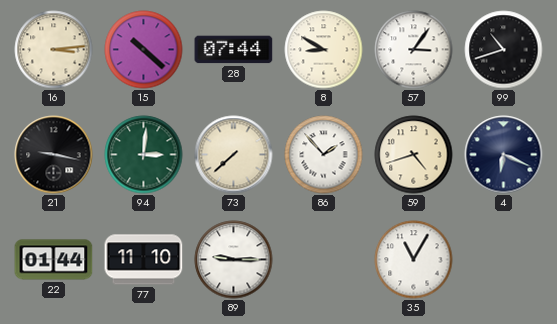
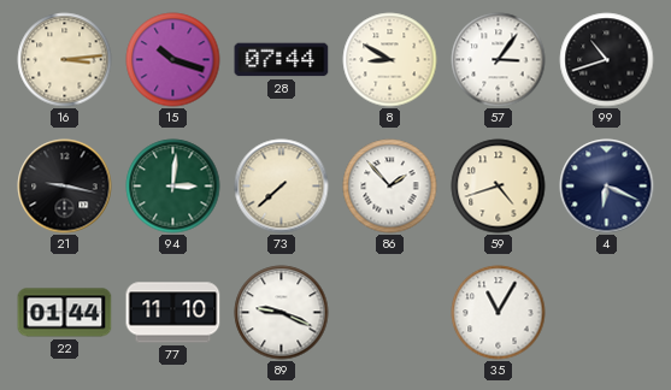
15: 10:22 -> 10:18 (173, 60)
89: 9:15 -> 9:19 (282, 313)
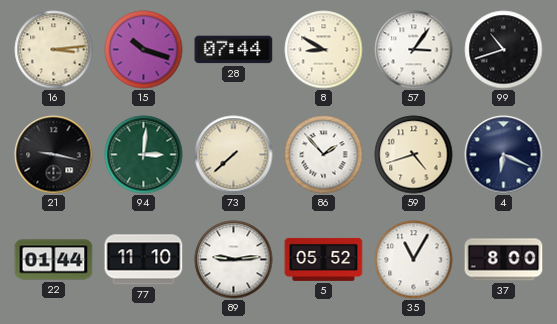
89: 9:19 -> 9:14 (234, 260)
5: none -> 05:52 (324, 259)
37: none -> 8:00 (504, 260)
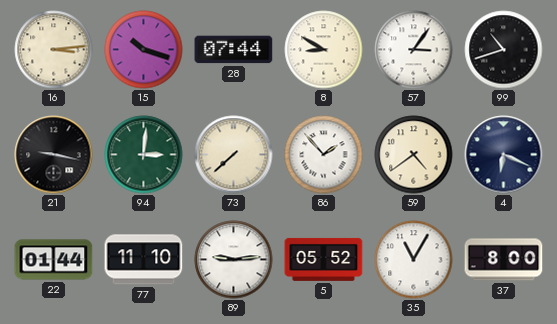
59: 4:42 -> 4:39 (414, 155)
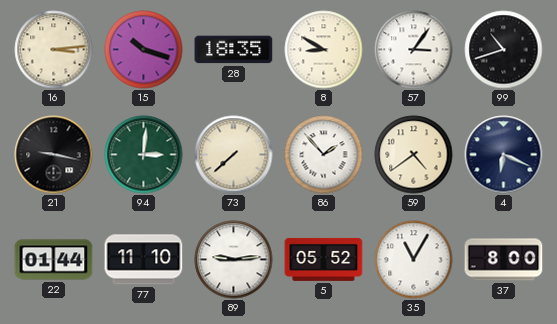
28: 07:44 -> 18:35 (234, 50)
